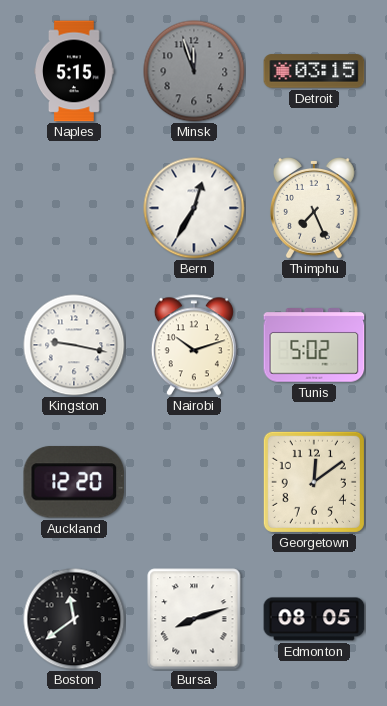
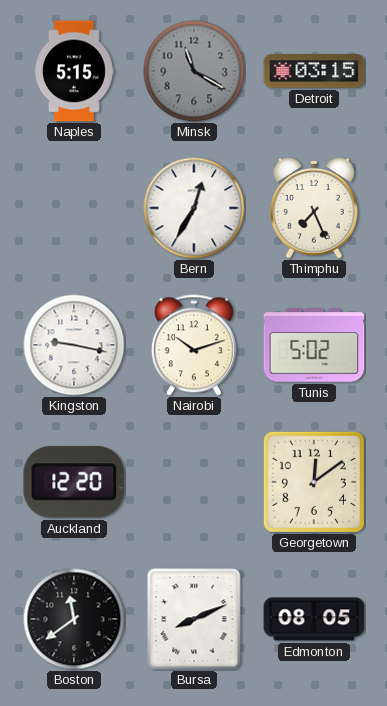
Minsk: 11:57 -> 11:20 (194, 71)
Bursa: 8:12 -> 8:11 (194, 619)
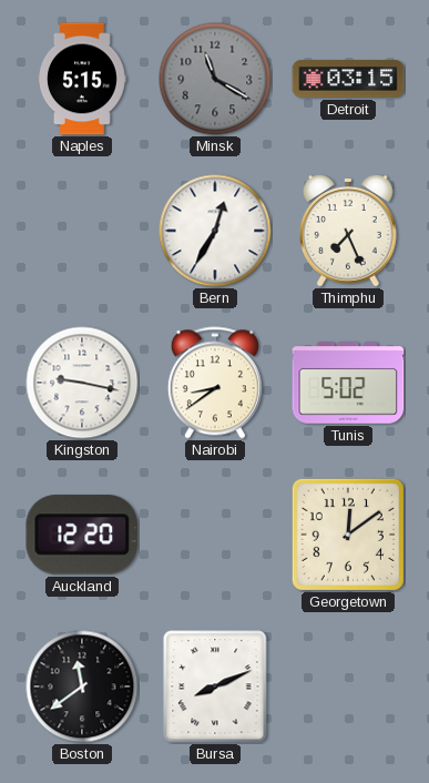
Nairobi: 10:12 -> 8:39 (215, 383)
Edmonton: 08:05 -> none (314, 619)
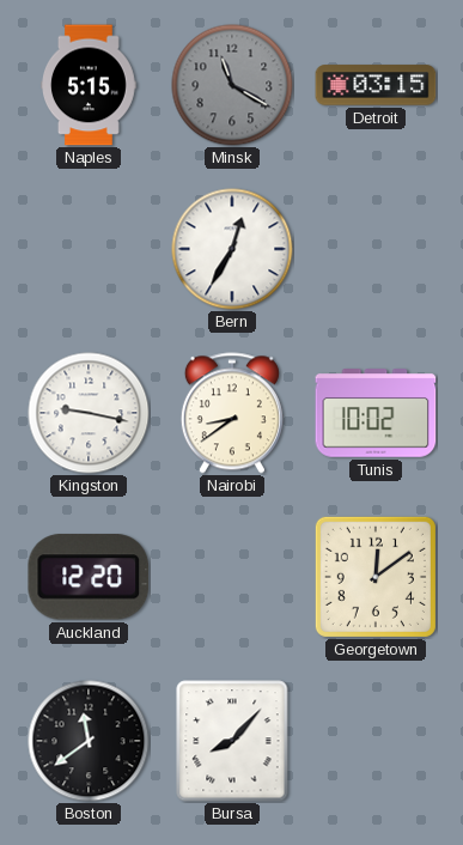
Thimphu: 7:26 -> none (348, 232)
Tunis: 5:02 -> 10:02 (376, 413)
Bursa: 8:11 -> 8:07 (232, 741)
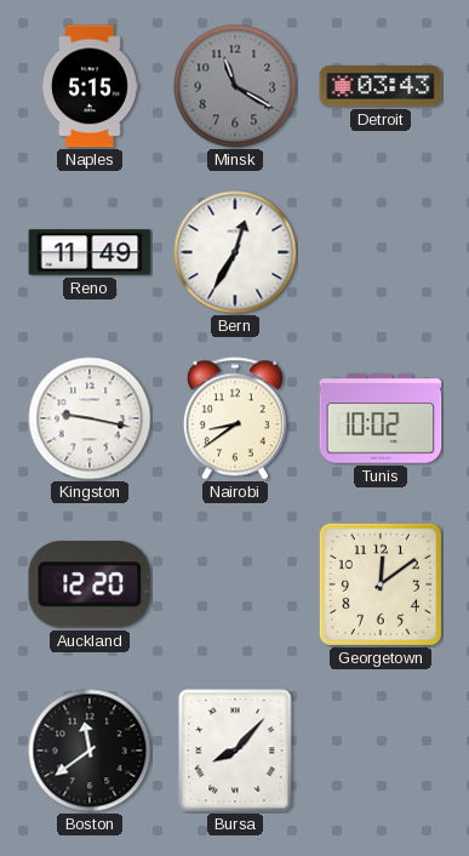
Detroit: 03:15 -> 03:43 (381, 86)
Reno: none -> 11:49 (90, 252)
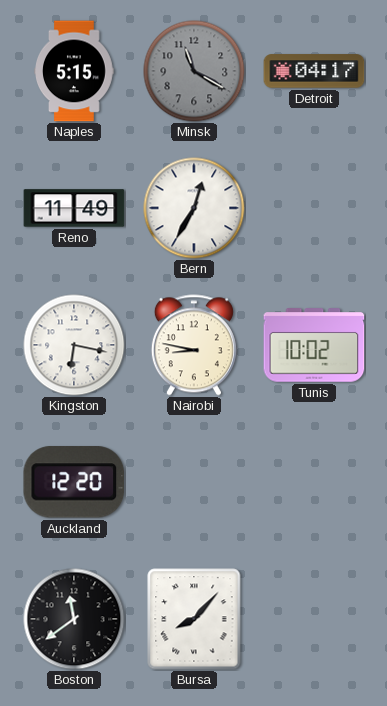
Detroit: 03:43 -> 04:17 (314, 71)
Kingston: 9:17 -> 6:17 (74, 345)
Nairobi: 8:39 -> 8:47 (194, 345)
Georgetown: 12:09 -> none (381, 584)
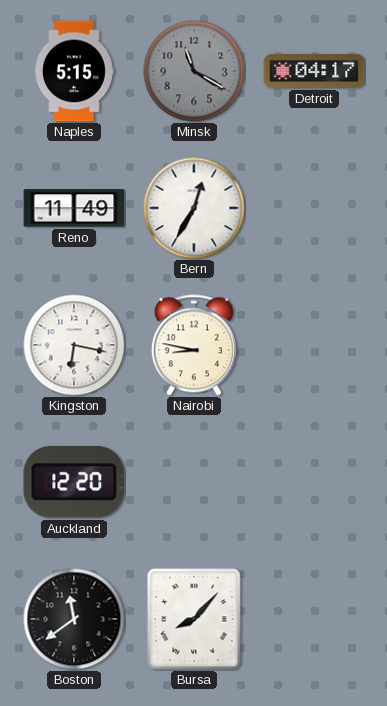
Tunis: 10:02 -> none (314, 345)
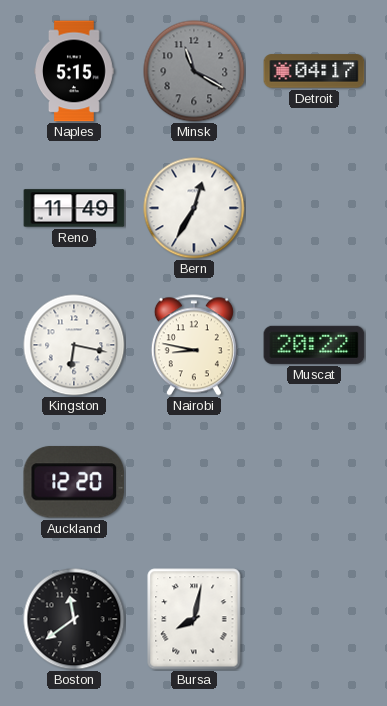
Muscat: none -> 20:22 (314, 345)
Bursa: 8:07 -> 8:02 (194, 619)
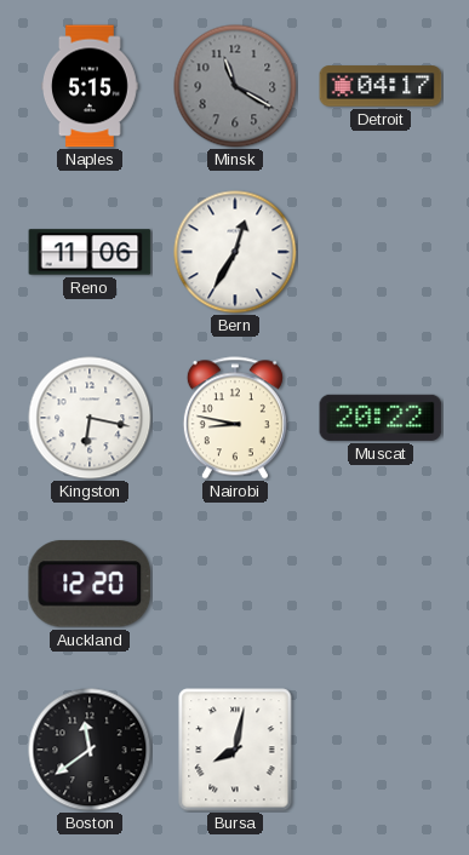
Reno: 11:49 -> 11:06 (90, 252)
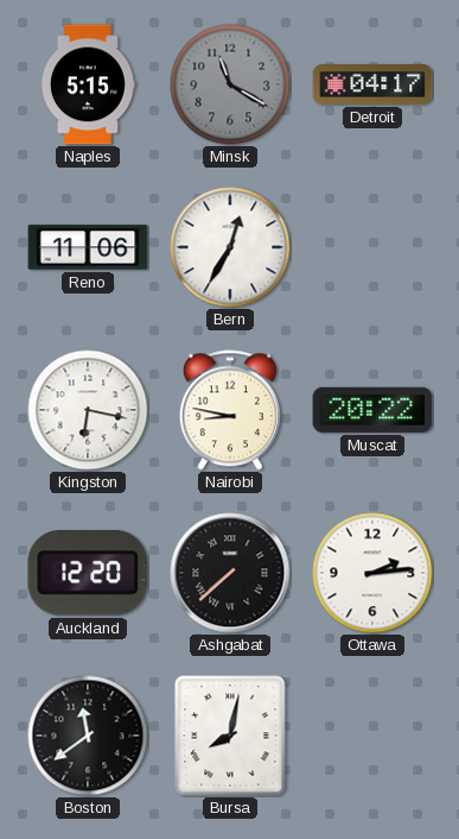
Ashgabat: none -> 7:38 (230, 573)
Ottawa: none -> 2:14 (372, 573)
